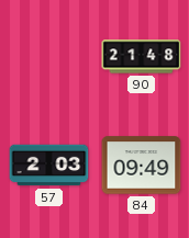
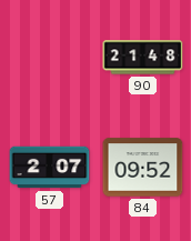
57: 2:03 -> 2:07 (50, 168)
84: 09:49 -> 09:52 (143, 168)
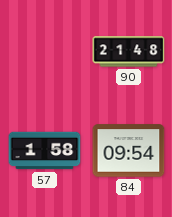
57: 2:07 -> 1:58 (45, 151)
84: 09:52 -> 09:54 (129, 151)
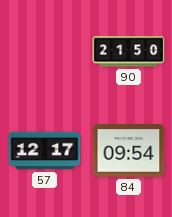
90: 21:48 -> 21:50 (129, 52)
57: 1:58 -> 12:17 (45, 151)
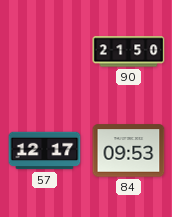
84: 09:54 -> 09:53 (129, 151)
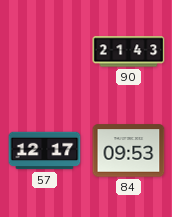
90: 21:50 -> 21:43 (129, 52)
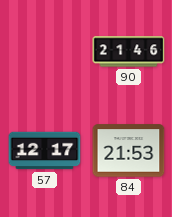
90: 21:43 -> 21:46 (129, 52)
84: 09:53 -> 21:53 (129, 151)
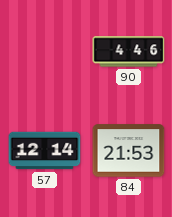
90: 21:46 -> 4:46 (129, 52)
57: 12:17 -> 12:14 (45, 151)
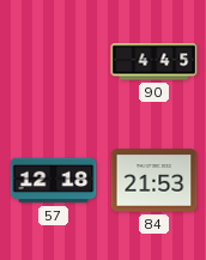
90: 4:46 -> 4:45 (154, 62)
57: 12:14 -> 12:18 (54, 181)
